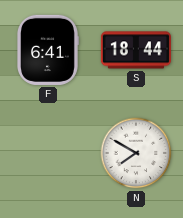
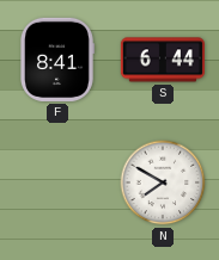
F: 6:41 -> 8:41 (57, 60)
S: 18:44 -> 6:44 (163, 60)
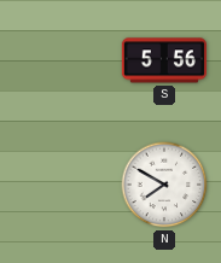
F: 8:41 -> none (57, 60)
S: 6:44 -> 5:56 (164, 60)
